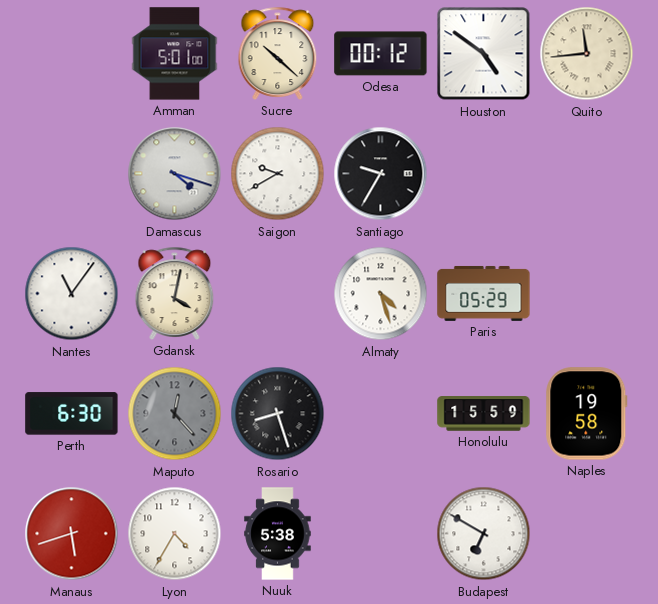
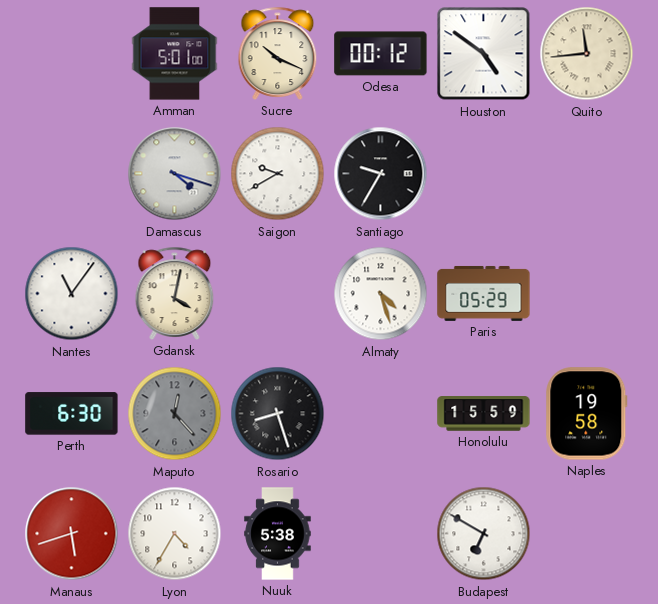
Sucre: 10:22 -> 10:19 (278, 53)
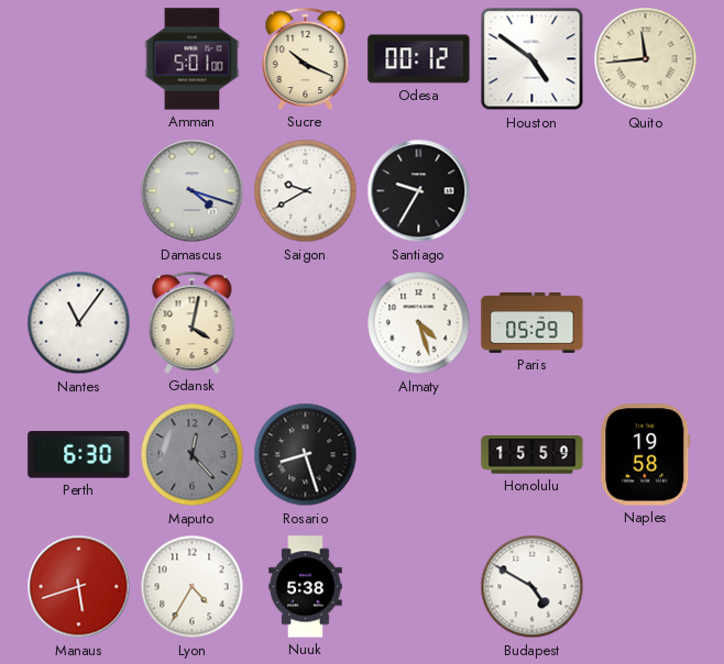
Budapest: 6:50 -> 4:50 (533, 587)
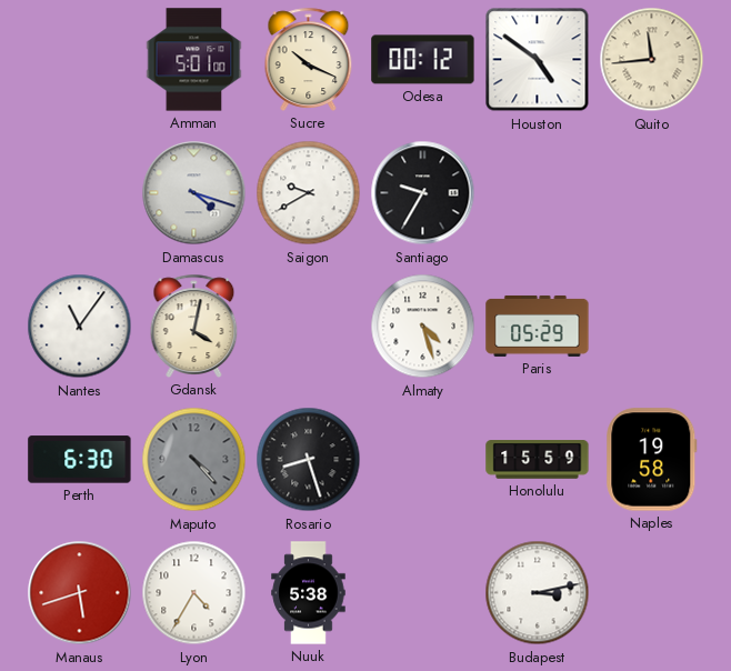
Maputo: 12:23 -> 4:23 (194, 460)
Budapest: 4:50 -> 3:13 (538, 593)
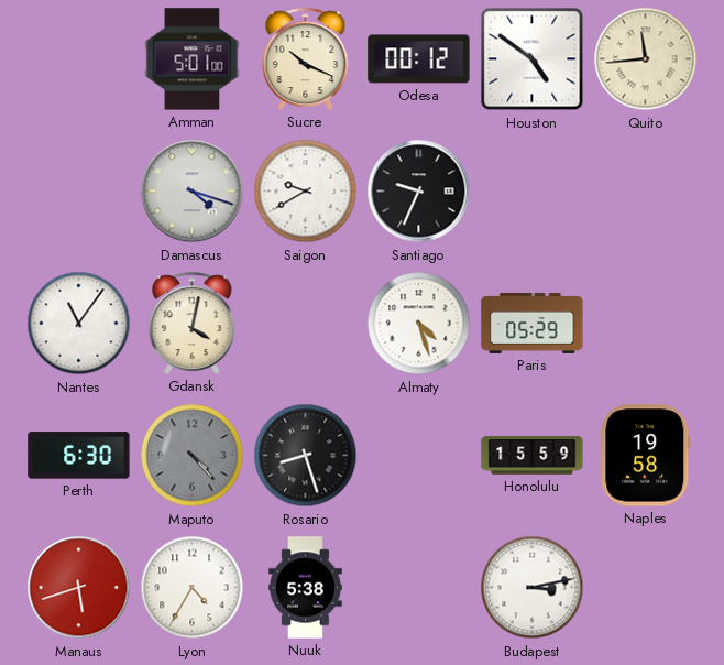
Santiago: 9:35 -> 9:34 (419, 192)
